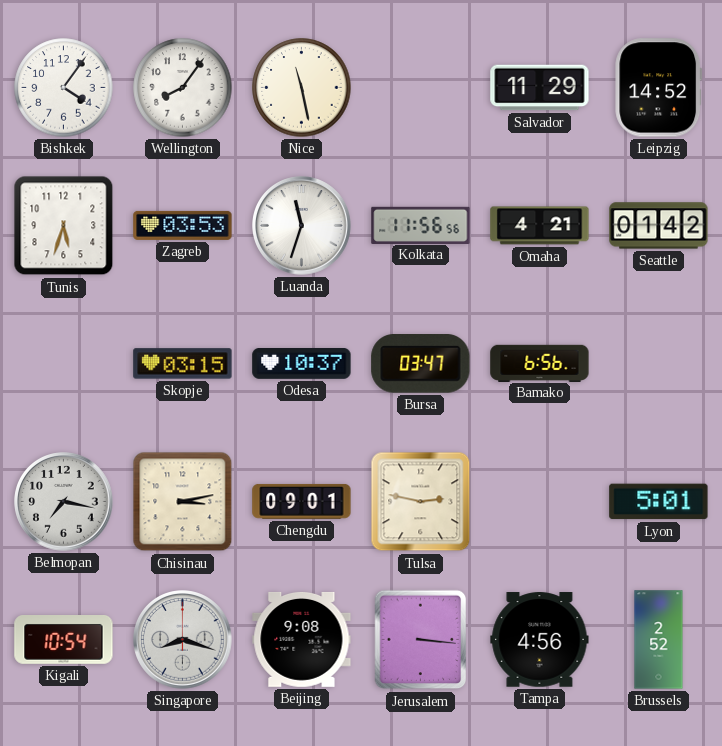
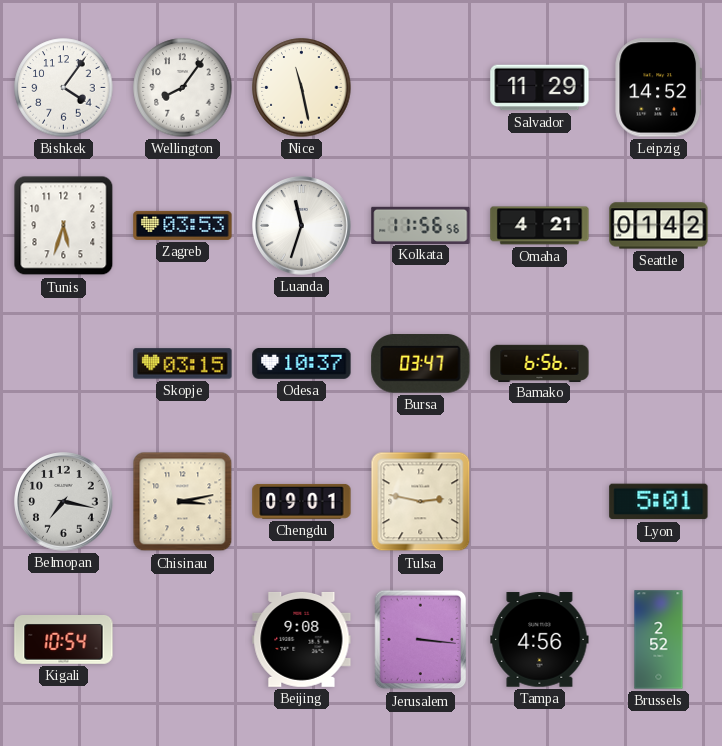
Singapore: 8:18 -> none (183, 640)
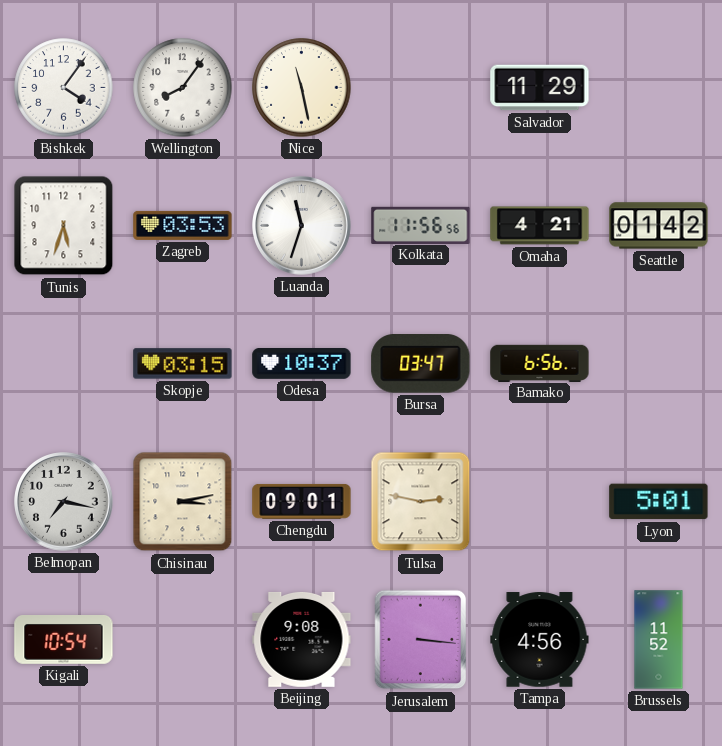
Leipzig: 14:52 -> none (659, 88)
Brussels: 2:52 -> 11:52 (659, 640)
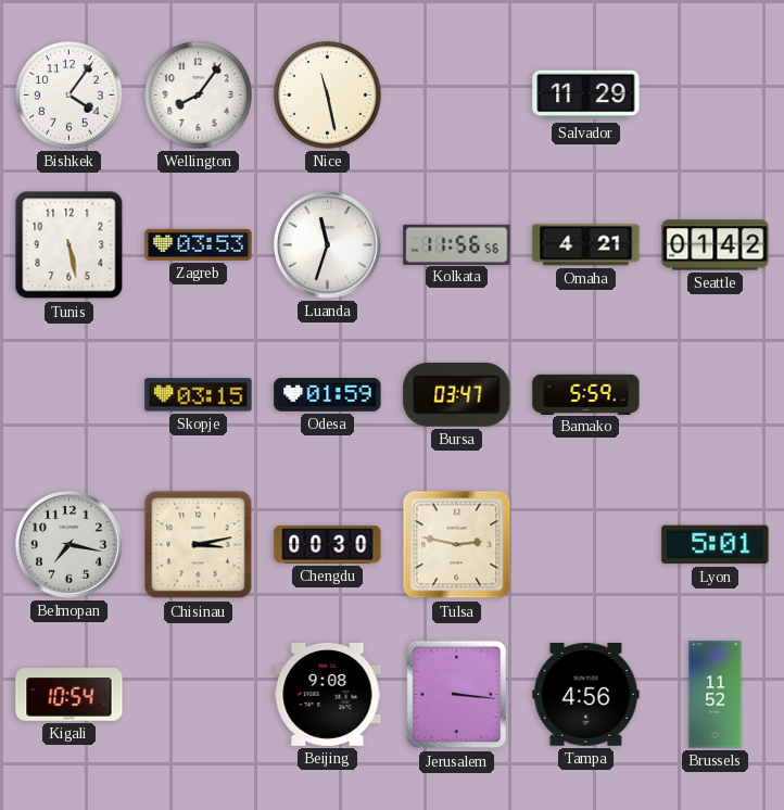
Tunis: 5:33 -> 5:28 (69, 245)
Odesa: 10:37 -> 01:59 (328, 395)
Bamako: 6:56 -> 5:59 (586, 394)
Chengdu: 09:01 -> 00:30 (328, 544)
